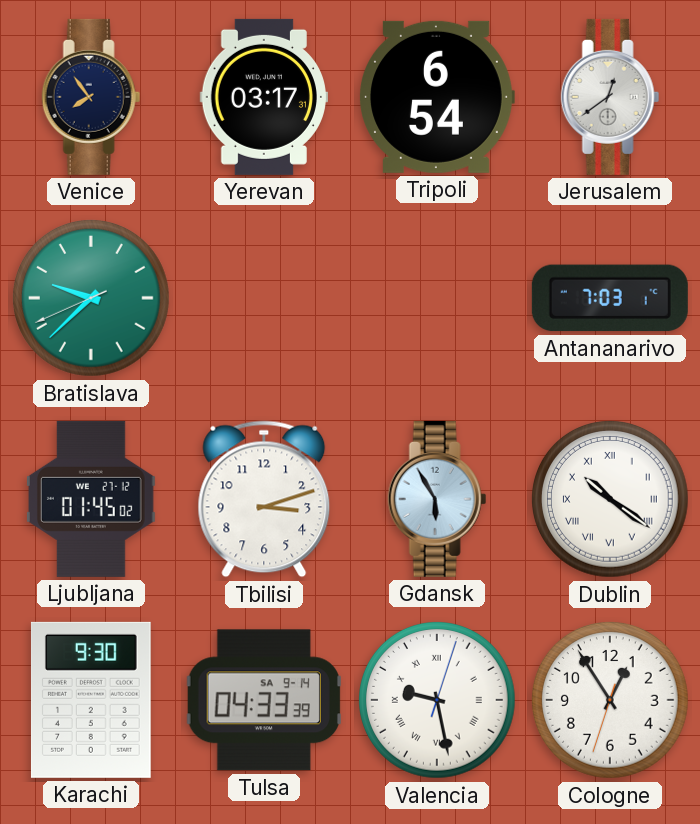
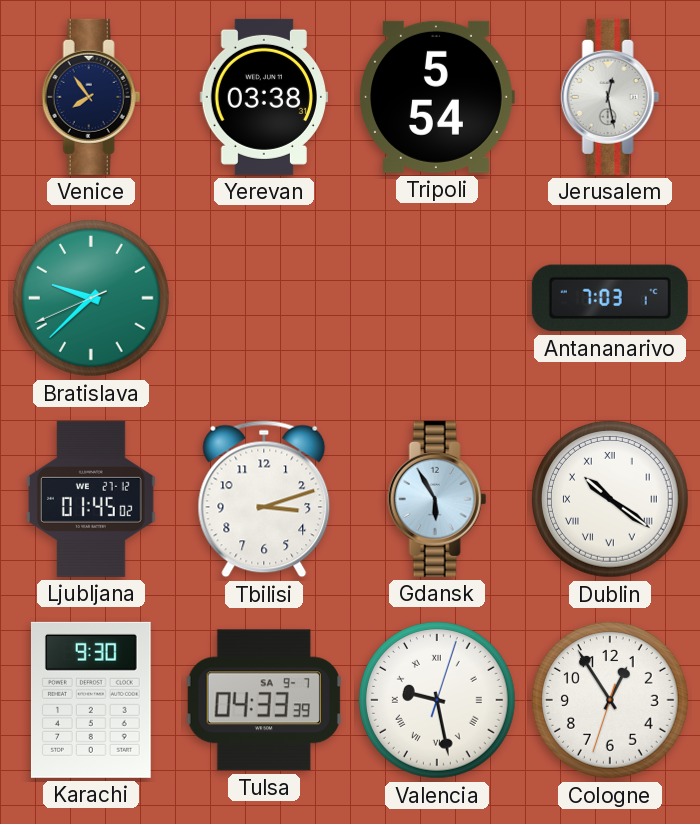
Yerevan: 03:17 -> 03:38 (264, 97)
Tripoli: 6:54 -> 5:54 (437, 97)
Jerusalem: 12:39 -> 12:28 (610, 97)
Tulsa date: SA 9-14 -> SA 9-7 (264, 700)
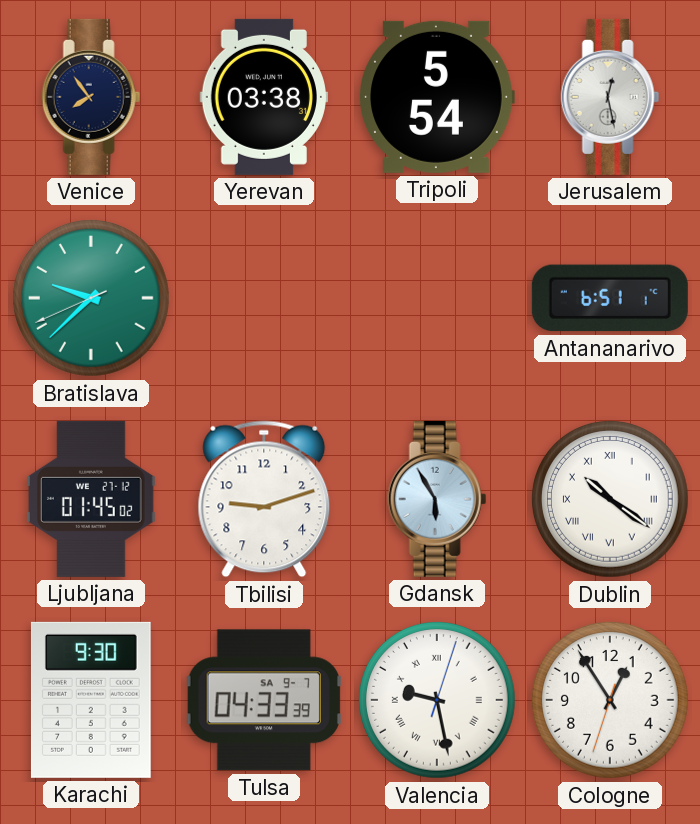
Antananarivo: 7:03 -> 6:51 (610, 298)
Tbilisi: 3:12 -> 9:12 (264, 499)
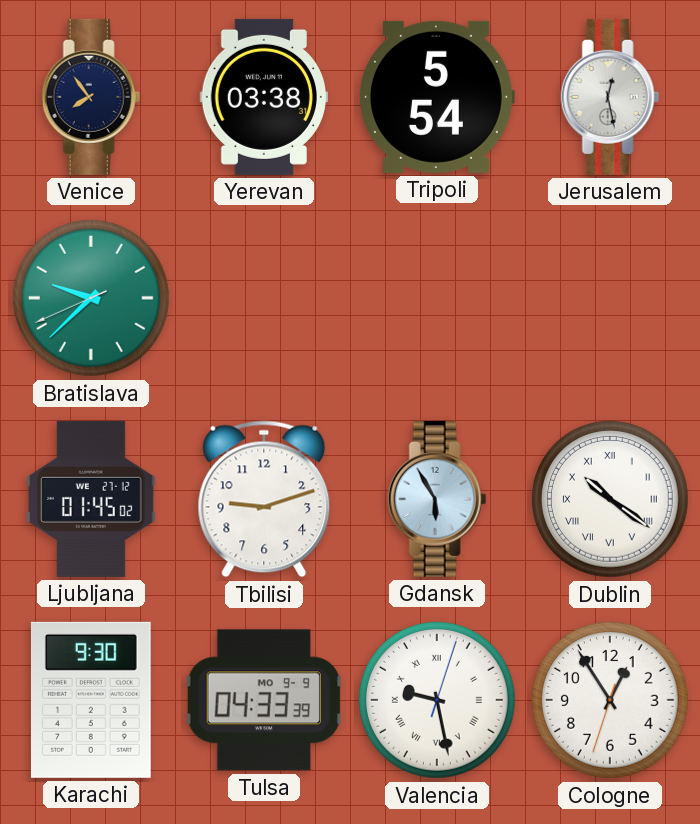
Antananarivo: 6:51 -> none (610, 298)
Tulsa date: SA 9-7 -> MO 9-9 (264, 700)
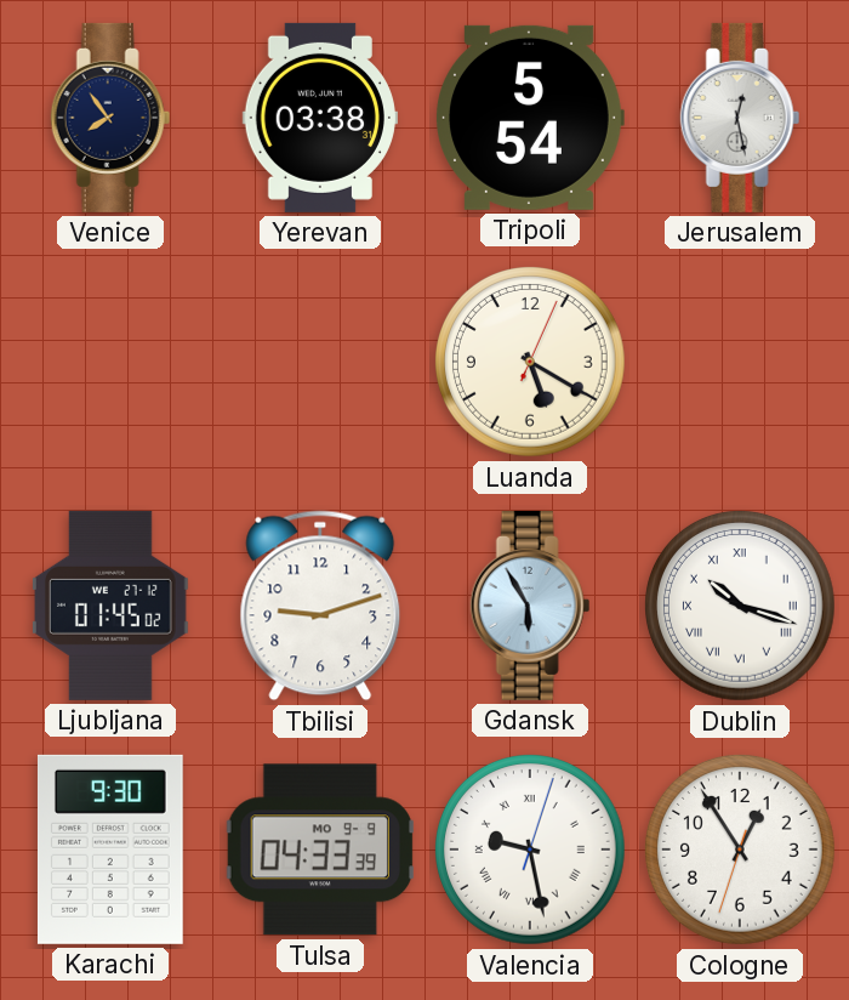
Bratislava: 9:37 -> none (92, 299)
Luanda: none -> 5:20 (531, 363)
Dublin: 10:21 -> 10:18 (741, 607)
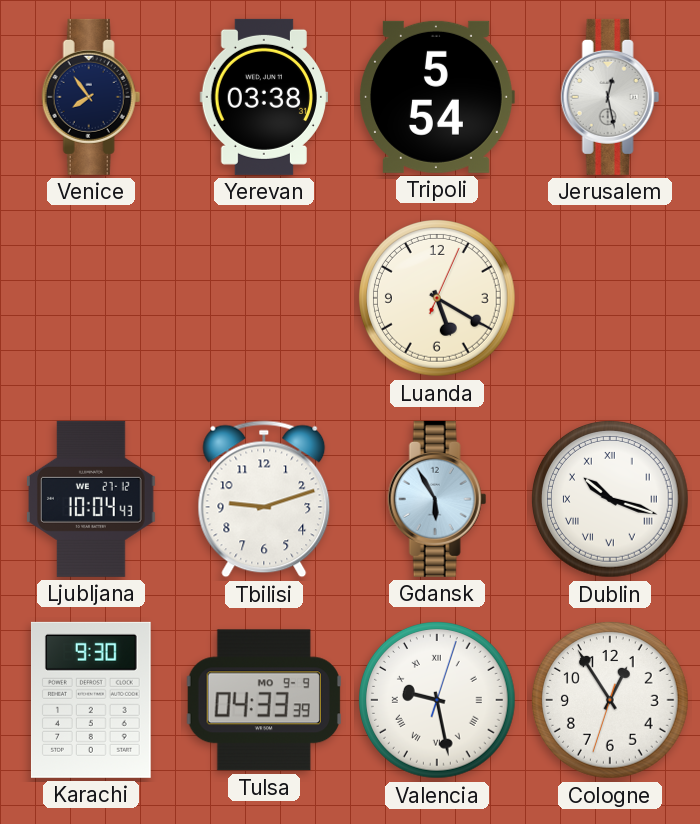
Ljubljana: 01:45 -> 10:04 (91, 499)
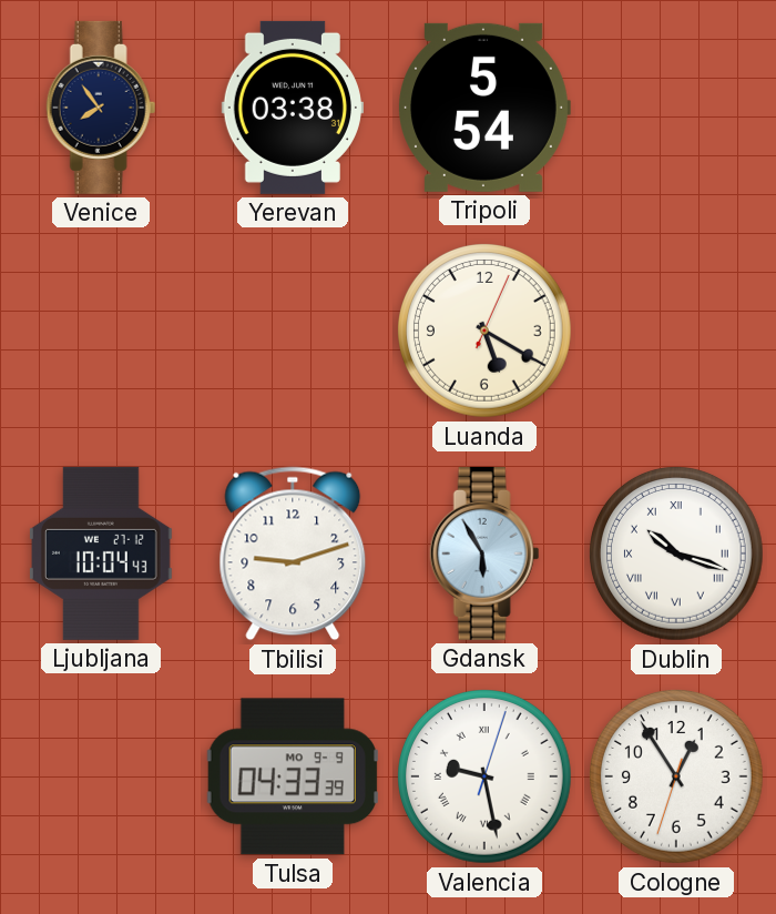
Jerusalem: 12:28 -> none (610, 97)
Karachi: 9:30 -> none (91, 700)
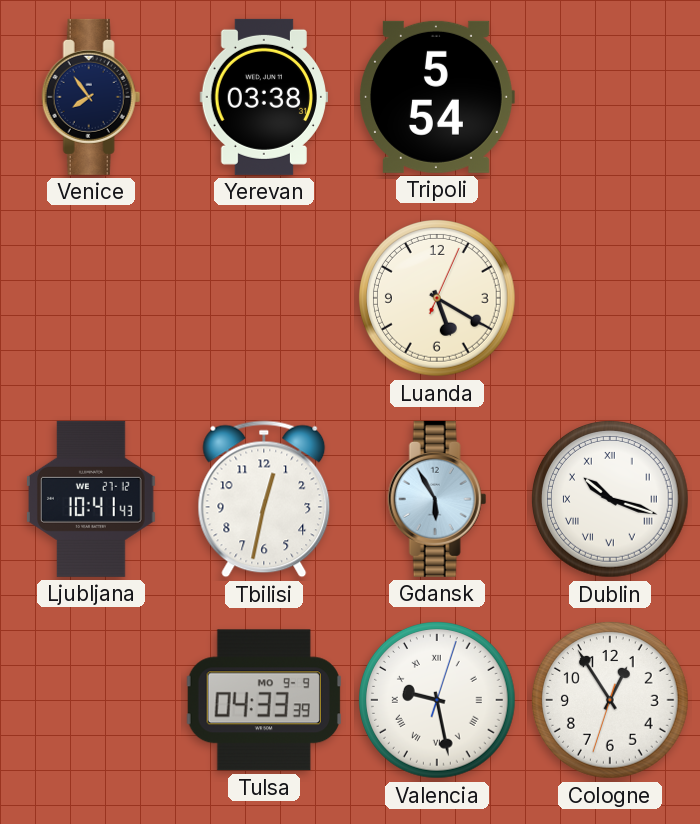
Ljubljana: 10:04 -> 10:41 (91, 499)
Tbilisi: 9:12 -> 12:32 (264, 499)
